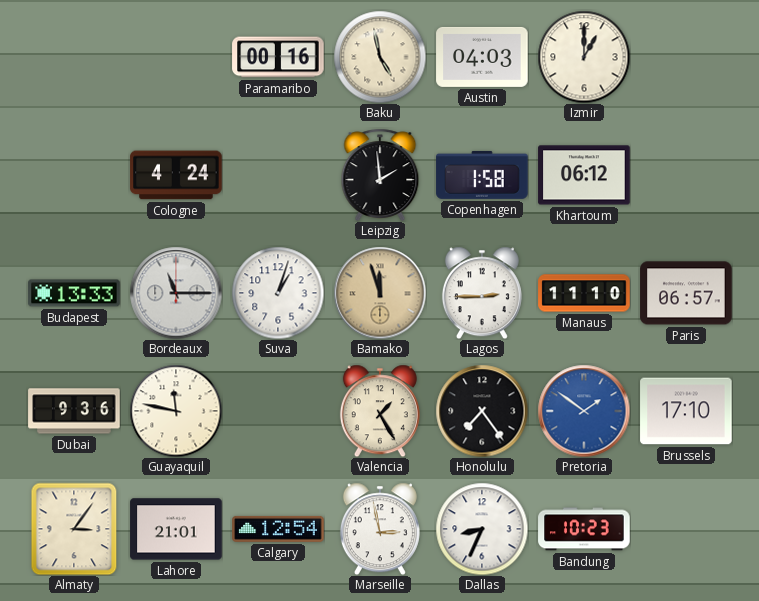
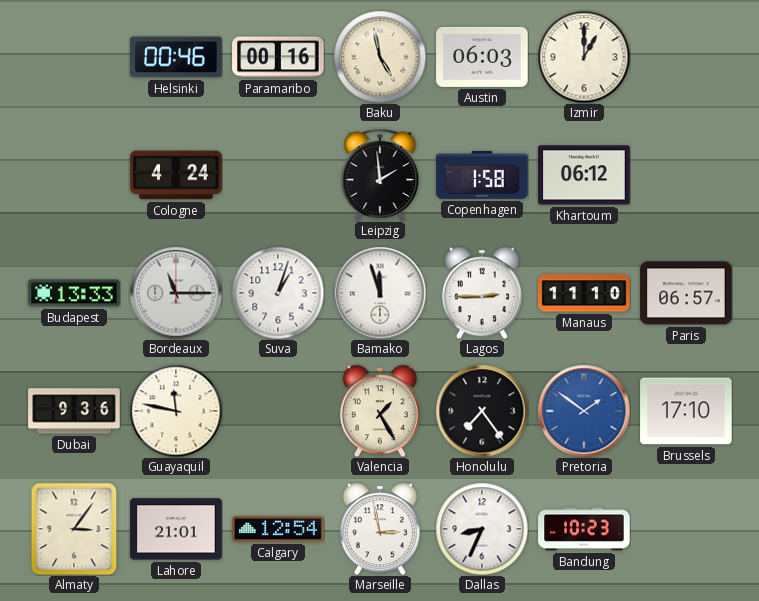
Helsinki: none -> 00:46 (176, 57)
Austin: 04:03 -> 06:03 (482, 57)
Bamako dial: champagne -> white (380, 293)
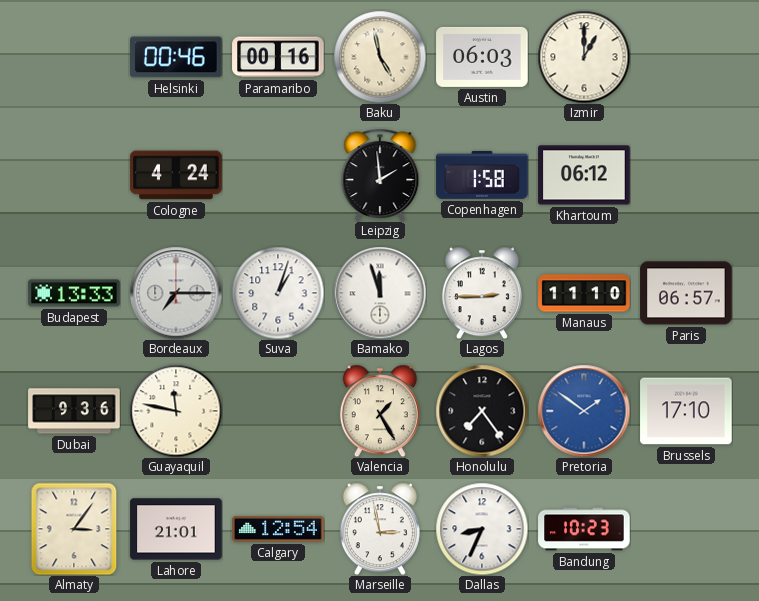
Bordeaux: 11:15 -> 7:15 (176, 293)
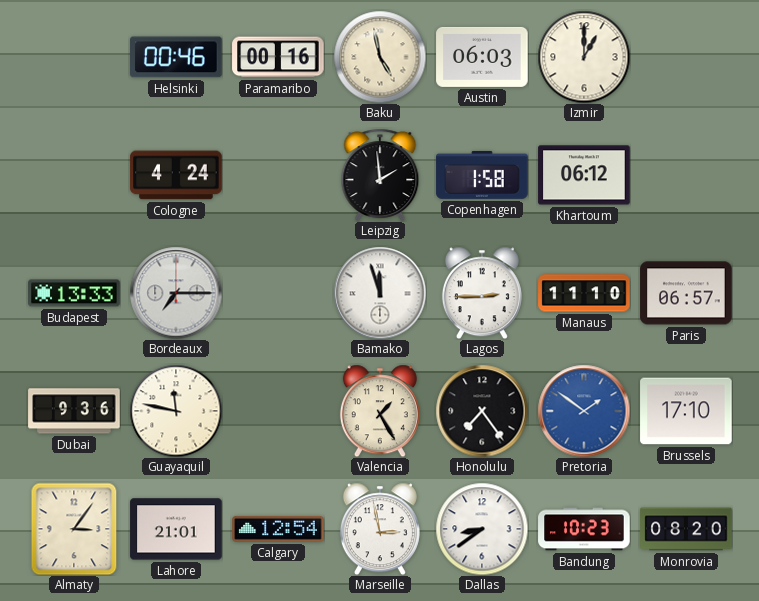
Suva: 1:03 -> none (278, 293)
Dallas: 8:34 -> 8:39 (482, 529)
Monrovia: none -> 08:20 (686, 529)
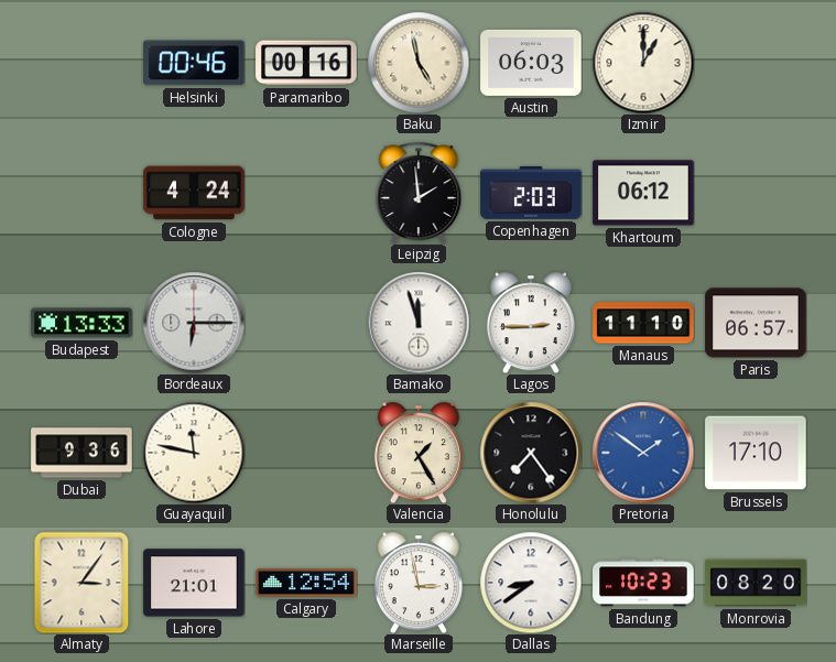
Copenhagen: 1:58 -> 2:03 (531, 193)
Bordeaux: 7:15 -> 6:15 (194, 323)
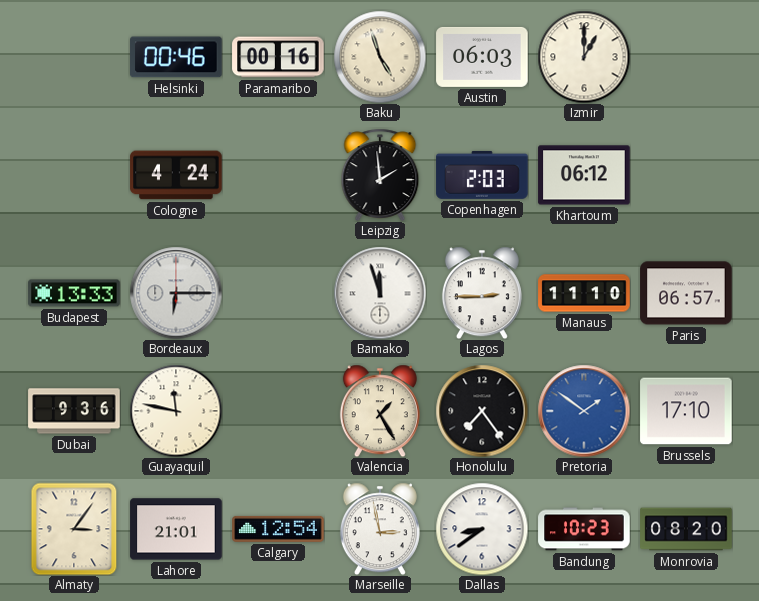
Baku: 4:58 -> 4:57 (380, 57)
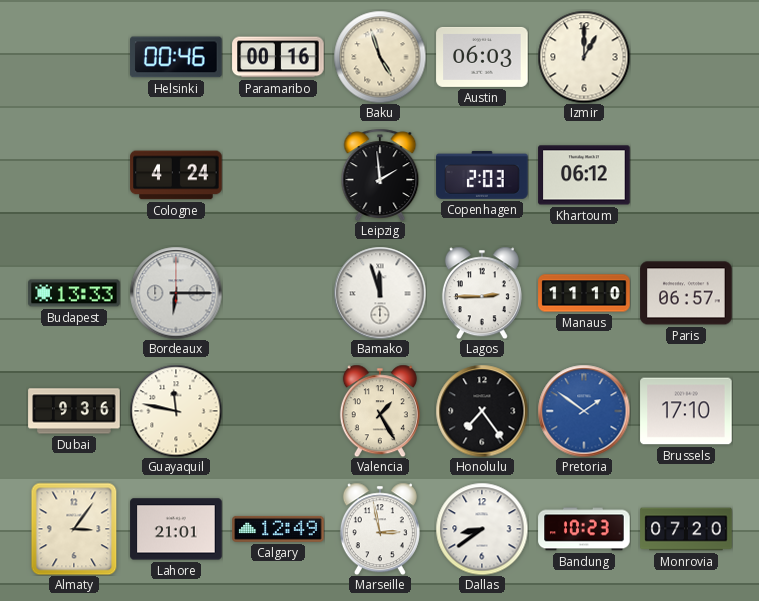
Calgary: 12:54 -> 12:49 (278, 529)
Monrovia: 08:20 -> 07:20 (686, 529)
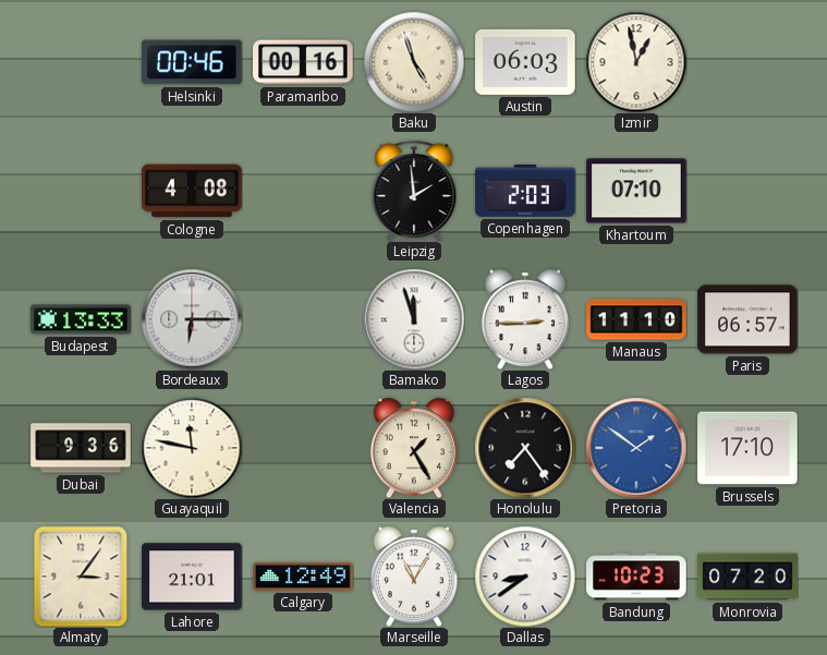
Izmir: 1:00 -> 12:58 (636, 62)
Cologne: 4:24 -> 4:08 (192, 191)
Khartoum: 06:12 -> 07:10 (636, 191)
Marseille: 2:58 -> 11:05 (414, 577)
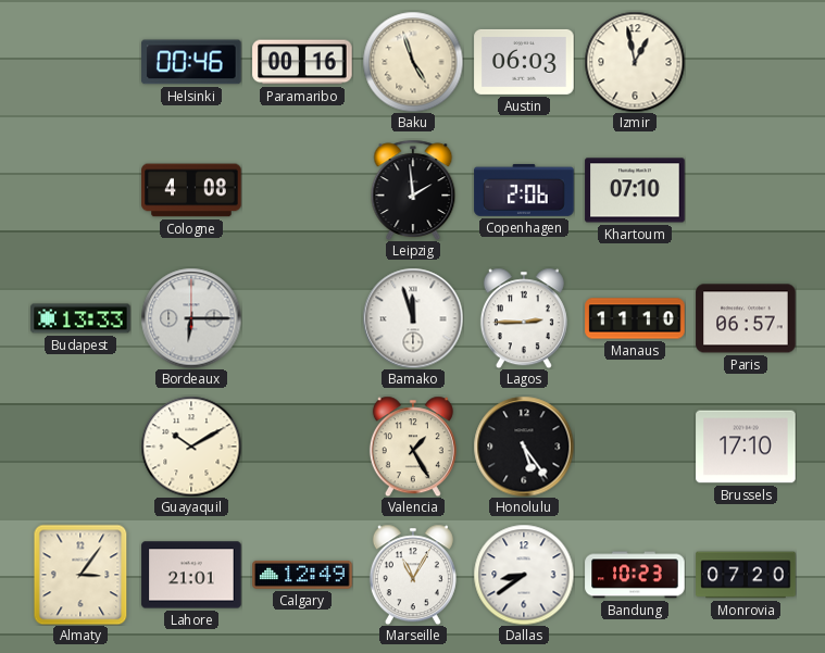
Copenhagen: 2:03 -> 2:06 (524, 190)
Dubai: 9:36 -> none (81, 448)
Guayaquil: 11:47 -> 10:10 (191, 447)
Honolulu: 7:24 -> 5:24 (524, 447)
Pretoria: 1:51 -> none (636, 448)
